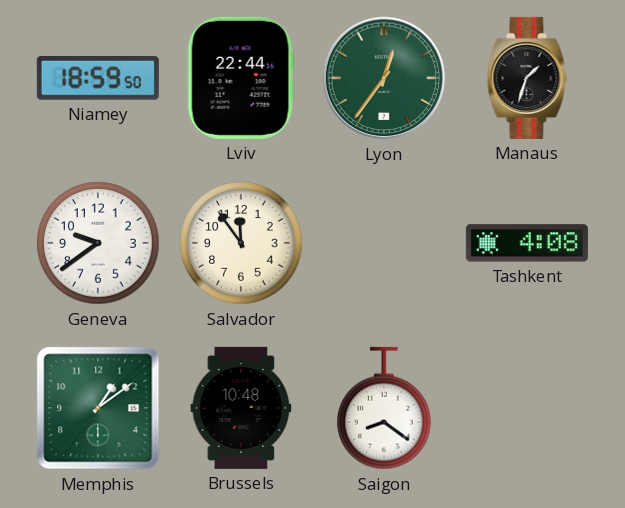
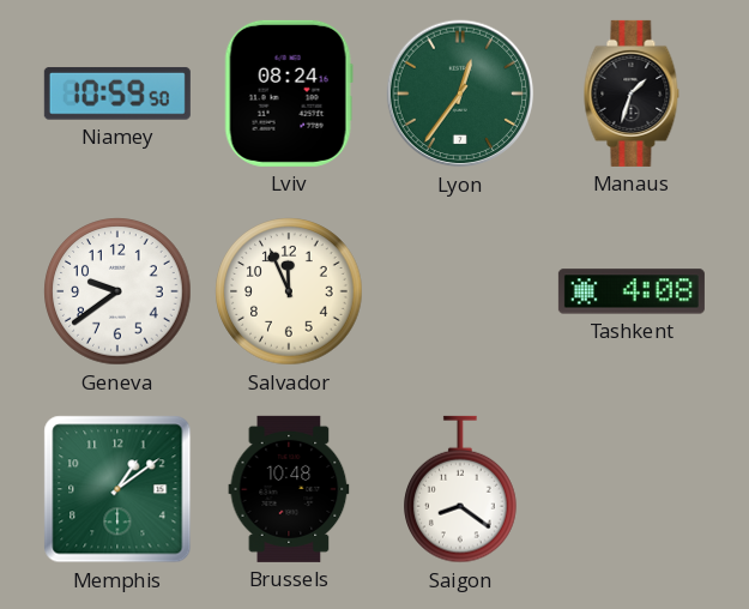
Niamey: 18:59 -> 10:59 (117, 94)
Lviv: 22:44 -> 08:24 (289, 94)
Salvador: 11:54 -> 11:56 (289, 291)
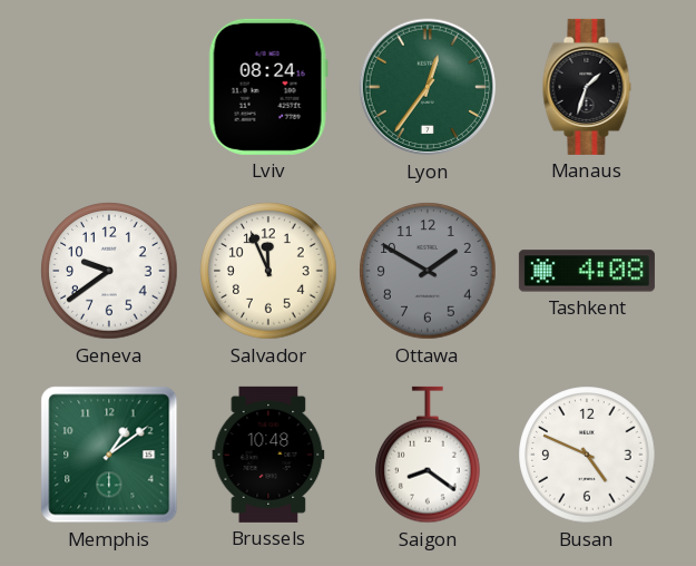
Niamey: 10:59 -> none (117, 94)
Ottawa: none -> 1:50 (428, 271)
Busan: none -> 4:49 (587, 455)
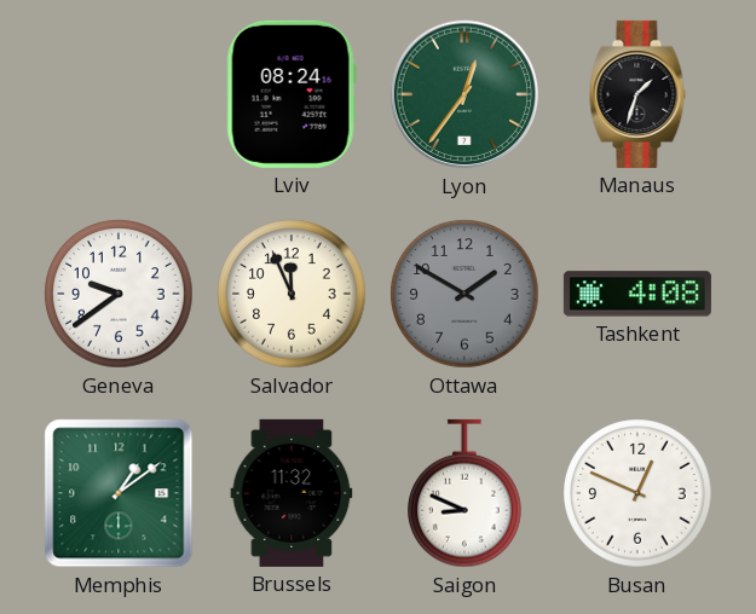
Brussels: 10:48 -> 11:32 (292, 493)
Saigon: 8:21 -> 8:49 (466, 493)
Busan: 4:49 -> 12:49 (637, 493)
